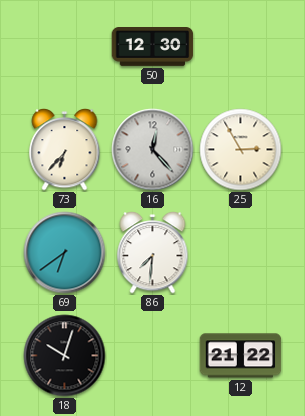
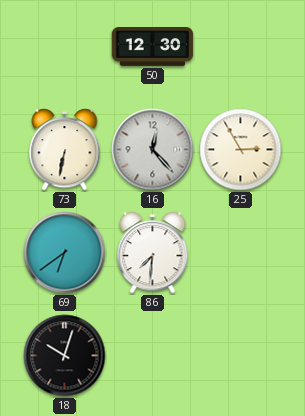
73: 6:37 -> 6:32 (65, 150)
12: 21:22 -> none (241, 356)
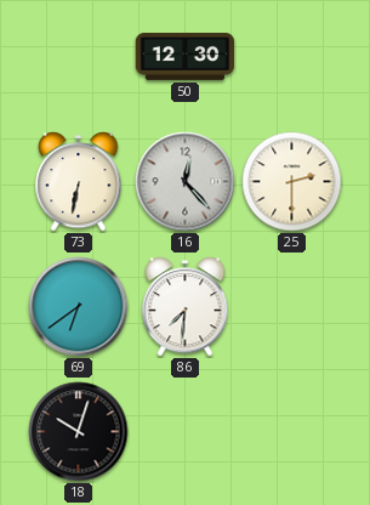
25: 2:55 -> 2:30 (292, 182)
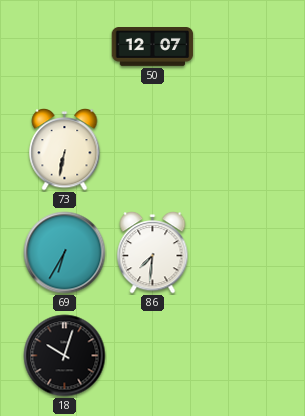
50: 12:30 -> 12:07 (153, 47)
16: 12:23 -> none (186, 182)
25: 2:30 -> none (292, 182)
69: 6:39 -> 6:35 (65, 253)
